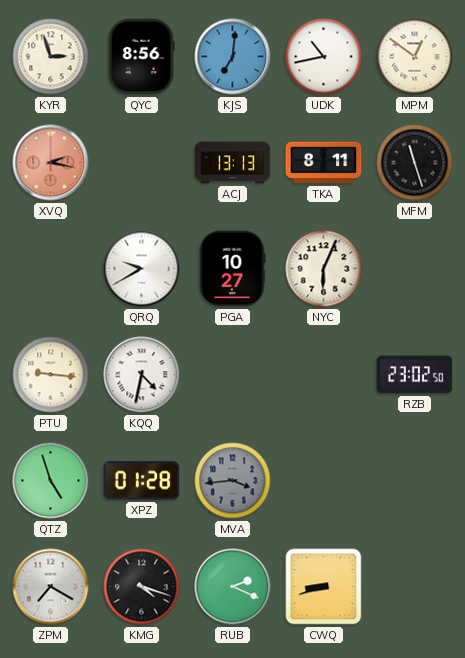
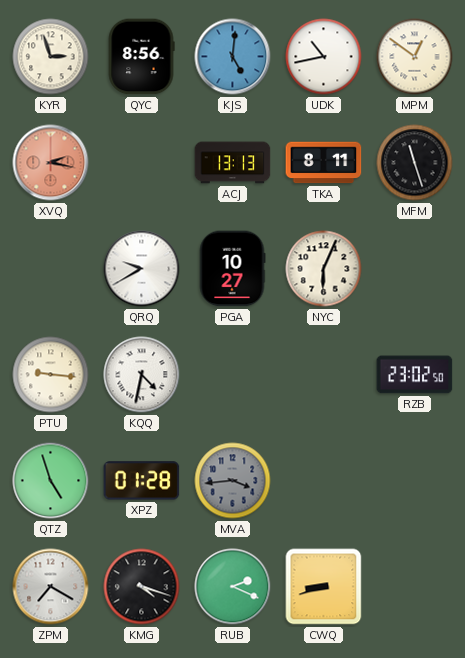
KJS: 7:01 -> 5:01 (233, 57)
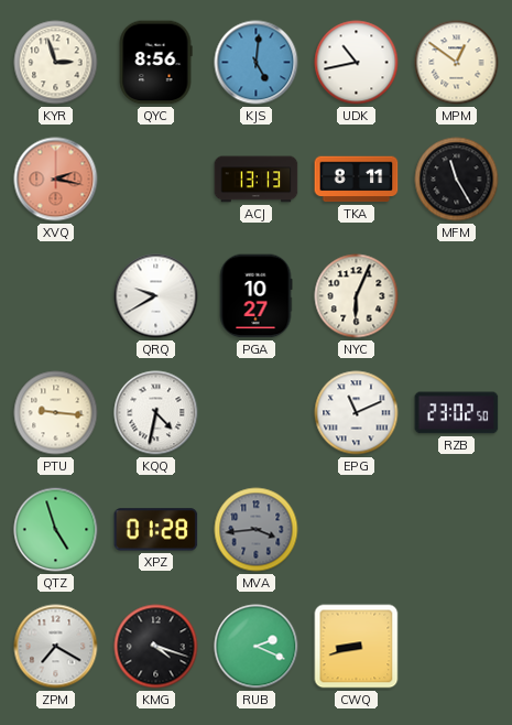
MFM: 11:27 -> 11:25 (457, 180)
EPG: none -> 11:11 (357, 413)
